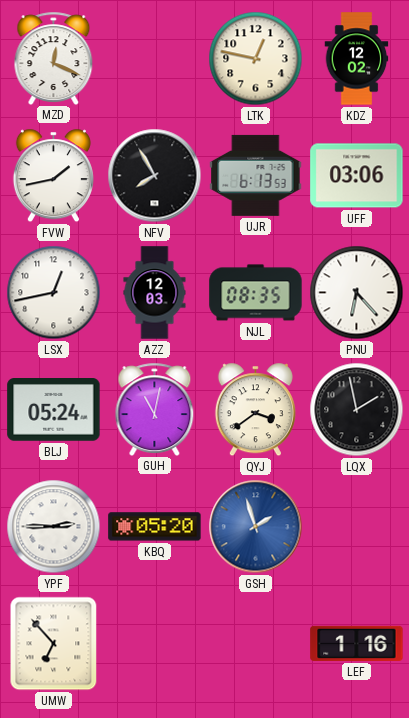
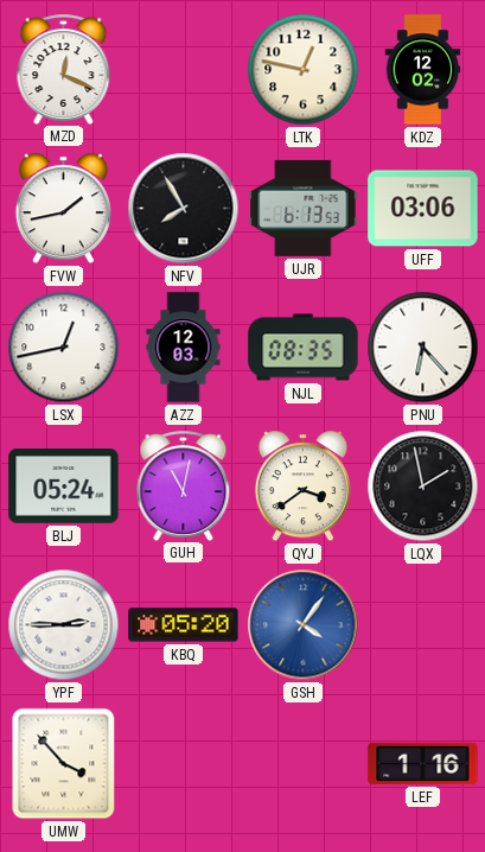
GSH: 1:57 -> 4:06 (304, 625)
UMW: 6:53 -> 3:53 (64, 764)
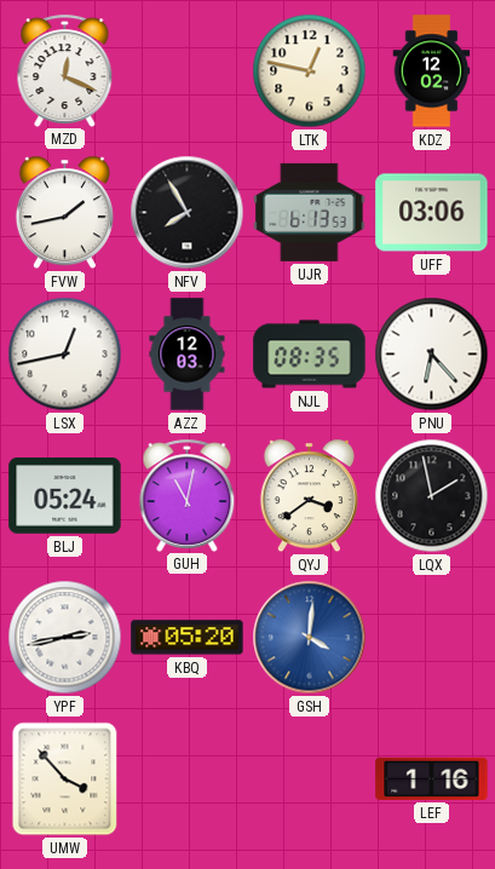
YPF: 2:45 -> 2:43 (65, 638)
GSH: 4:06 -> 4:01 (310, 638)
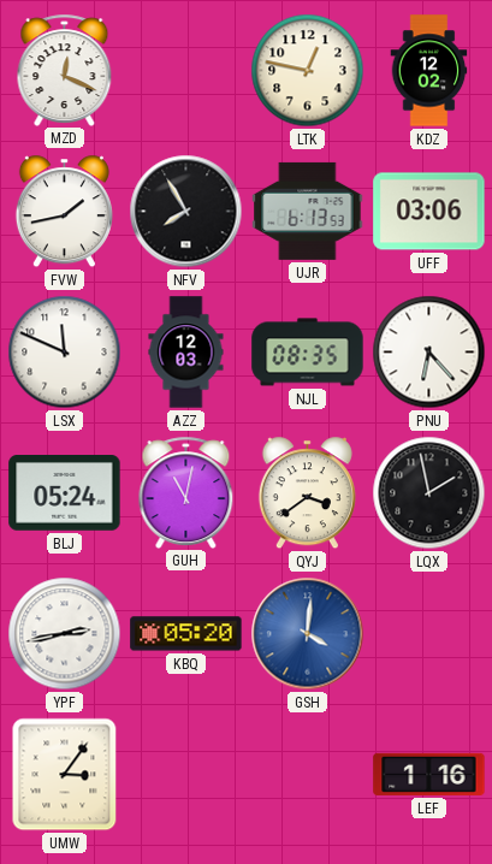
LSX: 12:43 -> 11:49 (65, 353)
UMW: 3:53 -> 3:06 (65, 775)
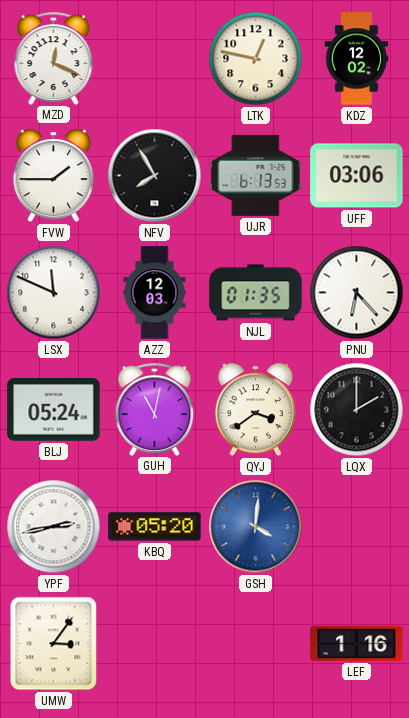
FVW: 1:43 -> 1:45 (53, 176)
NJL: 08:35 -> 01:35 (256, 293)
LQX: 1:58 -> 2:00 (357, 410)
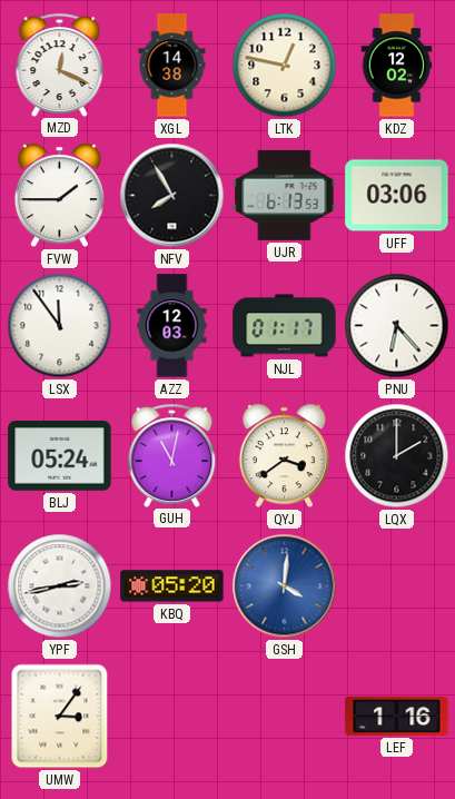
XGL: none -> 14:38 (172, 66)
LSX: 11:49 -> 11:54 (60, 326)
NJL: 01:35 -> 01:17 (285, 326)
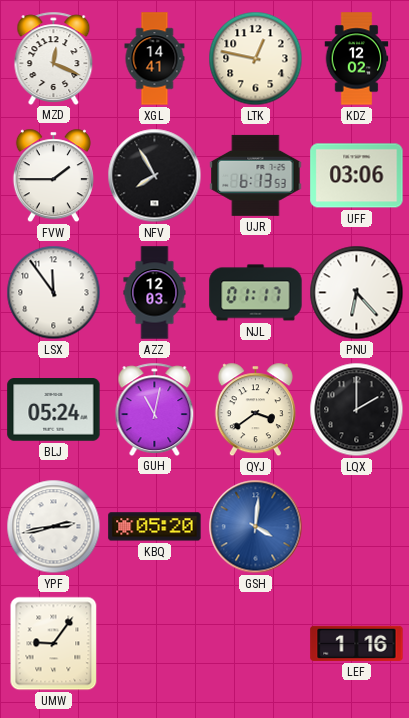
XGL: 14:38 -> 14:41 (155, 59)
UMW: 3:06 -> 9:06 (54, 644)
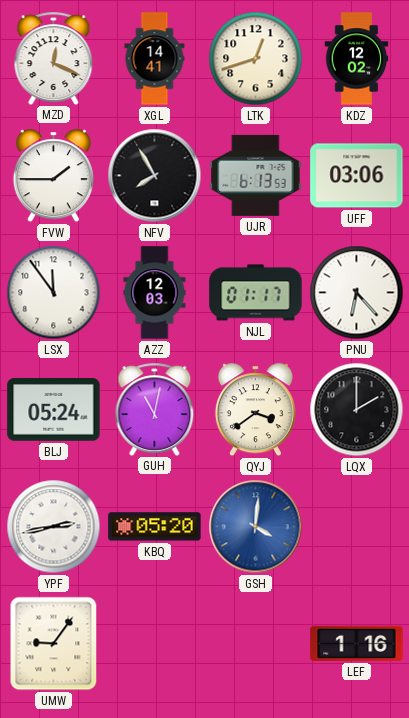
LTK: 12:47 -> 12:42 (256, 59)
